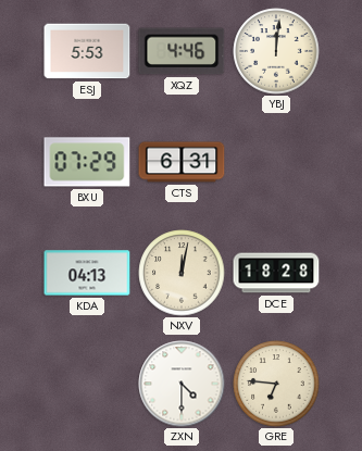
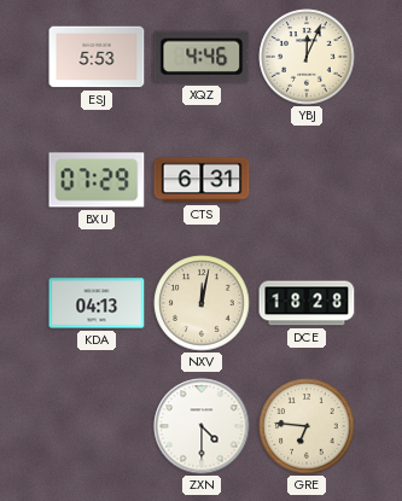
YBJ: 12:01 -> 12:04 (307, 57)
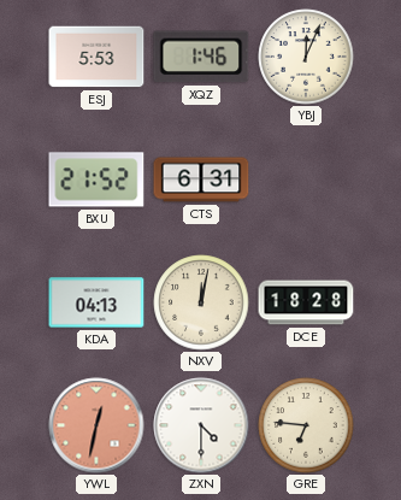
XQZ: 4:46 -> 1:46 (201, 57)
BXU: 07:29 -> 21:52 (96, 180)
YWL: none -> 12:32 (96, 425)
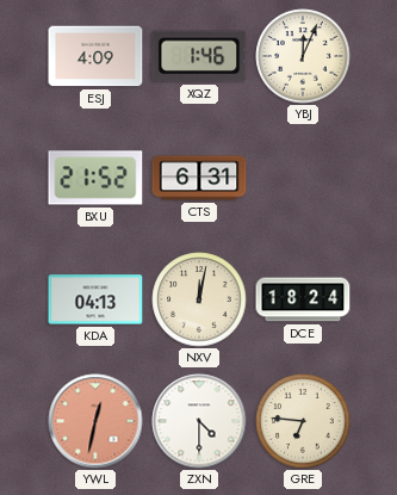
ESJ: 5:53 -> 4:09 (95, 56)
DCE: 18:28 -> 18:24 (303, 299)
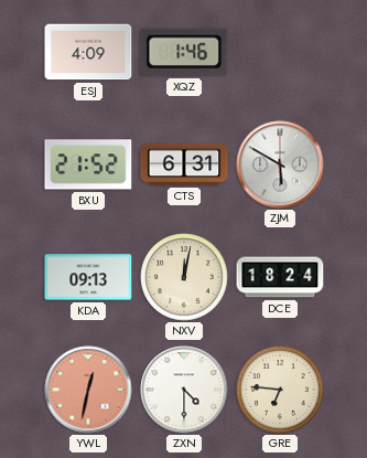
YBJ: 12:04 -> none (303, 56)
ZJM: none -> 5:50 (280, 164)
KDA: 04:13 -> 09:13 (88, 277)
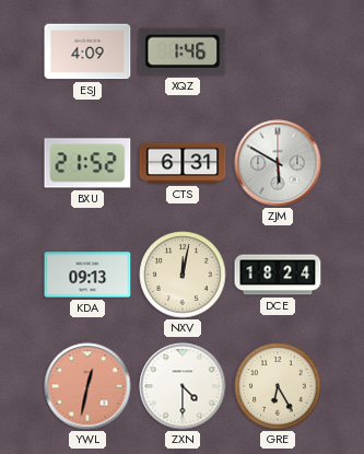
GRE: 6:46 -> 6:25 (278, 386)
